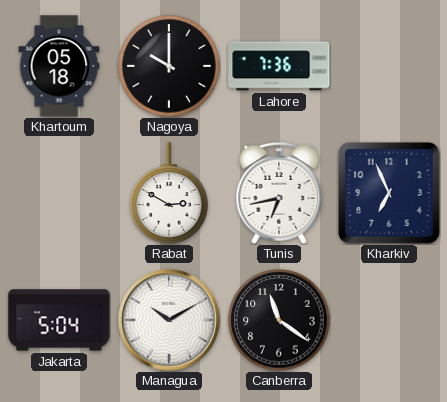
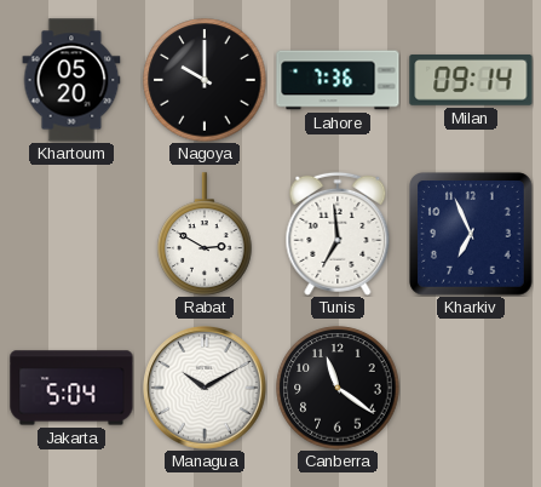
Khartoum: 05:18 -> 05:20 (71, 80)
Milan: none -> 09:14 (471, 81)
Tunis: 6:43 -> 6:59 (338, 234)
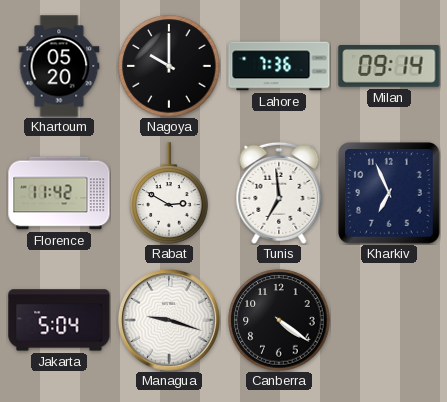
Florence: none -> 11:42 (59, 193)
Managua: 10:10 -> 9:18 (169, 320)
Canberra: 11:21 -> 4:21 (279, 320)
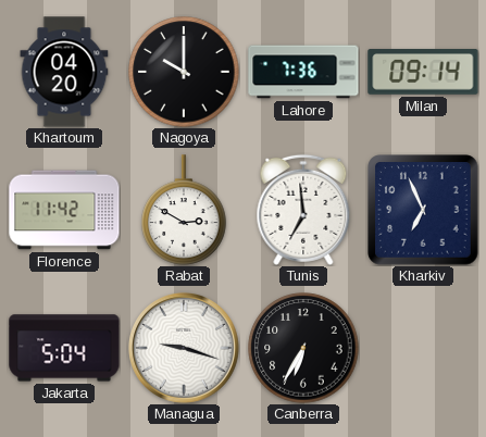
Khartoum: 05:20 -> 04:20 (64, 72)
Canberra: 4:21 -> 6:35 (303, 348)
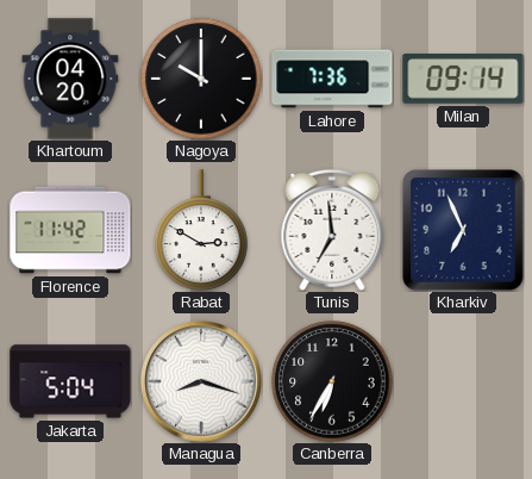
Managua: 9:18 -> 8:18 (201, 381)
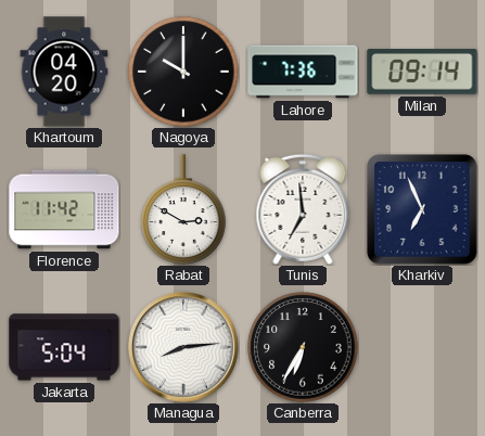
Managua: 8:18 -> 8:14 (183, 347)
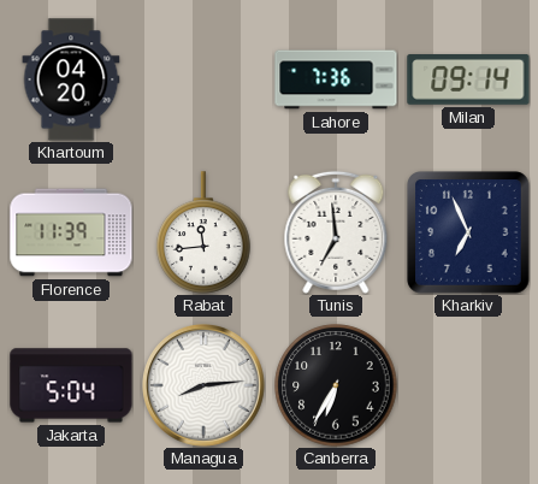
Nagoya: 10:00 -> none (183, 72)
Florence: 11:42 -> 11:39 (71, 232)
Rabat: 2:50 -> 11:44 (203, 232)
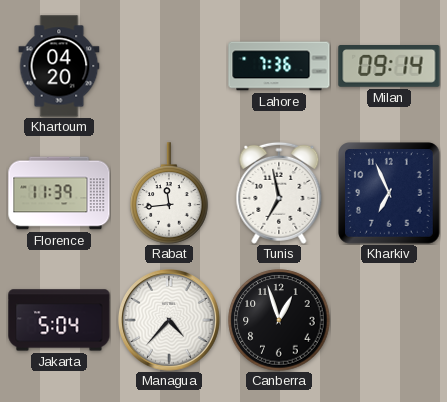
Tunis: 6:59 -> 6:58 (279, 193)
Managua: 8:14 -> 4:37 (169, 320)
Canberra: 6:35 -> 12:57 (279, 320)
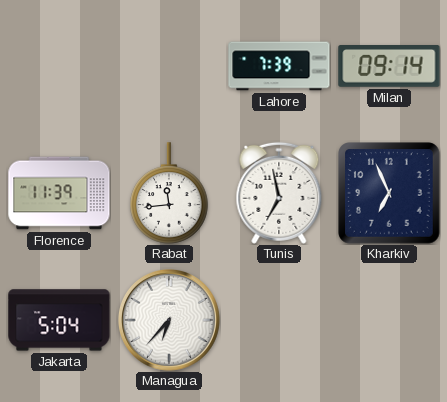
Khartoum: 04:20 -> none (59, 66)
Lahore: 7:36 -> 7:39 (279, 66)
Managua: 4:37 -> 6:37 (169, 320)
Canberra: 12:57 -> none (279, 320)
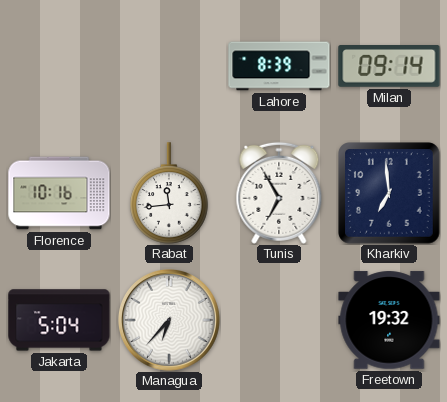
Lahore: 7:39 -> 8:39 (279, 66)
Florence: 11:39 -> 10:16 (59, 193)
Tunis: 6:58 -> 6:55 (279, 193)
Kharkiv: 6:56 -> 6:59 (389, 193)
Freetown: none -> 19:32 (389, 320)
